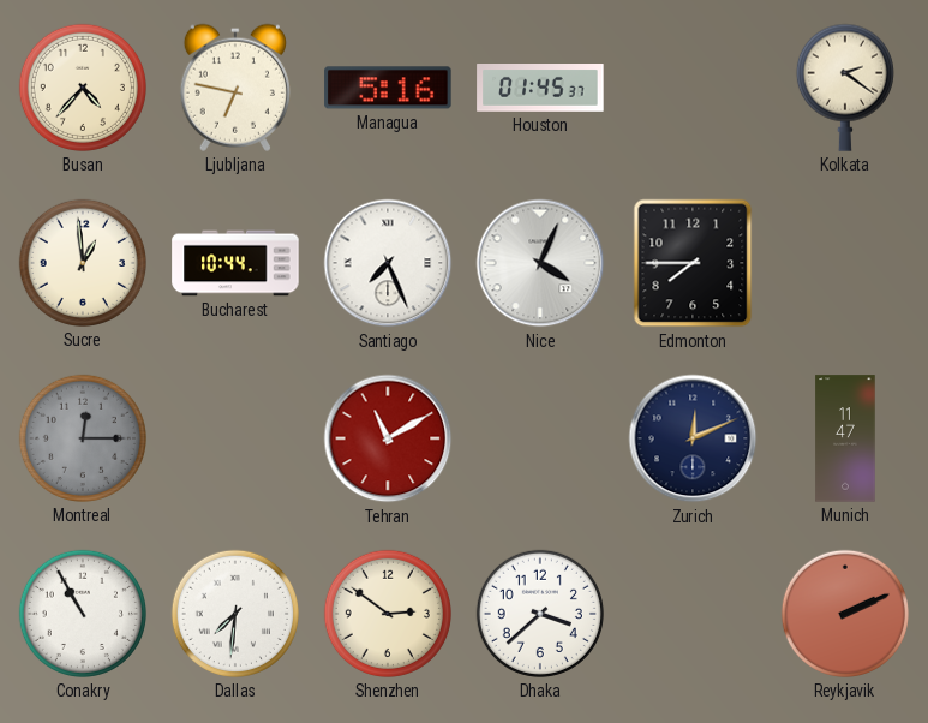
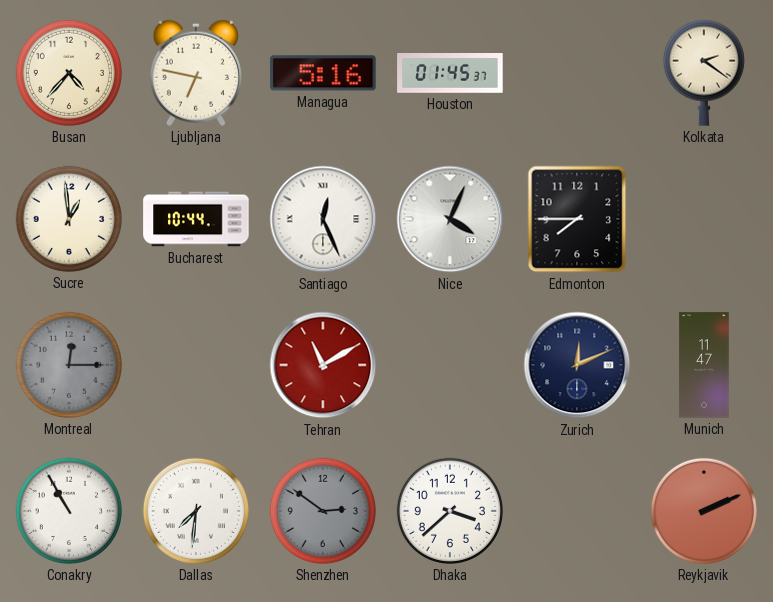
Santiago: 7:26 -> 12:26 (323, 219)
Shenzhen dial: cream -> grey (323, 511)
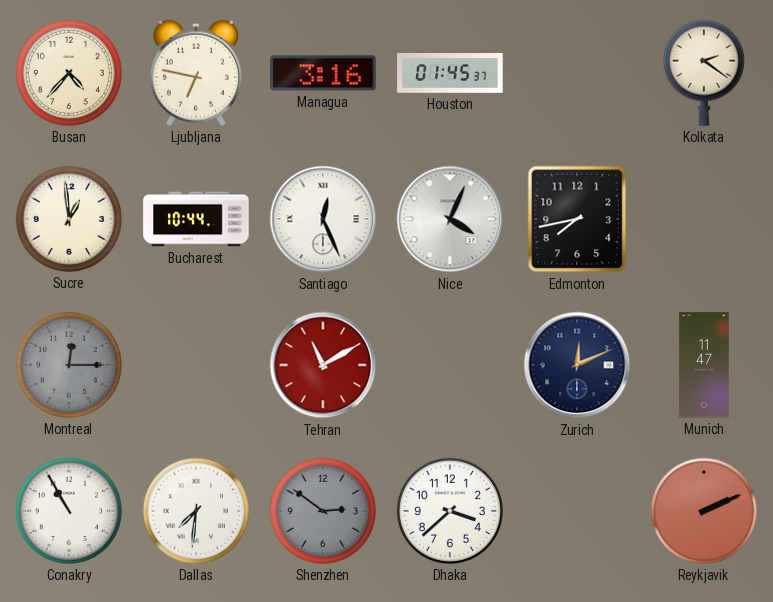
Managua: 5:16 -> 3:16 (323, 73)
Edmonton: 7:45 -> 7:43 (577, 219)
